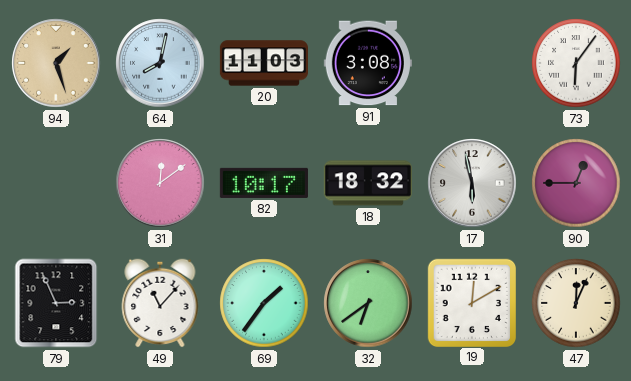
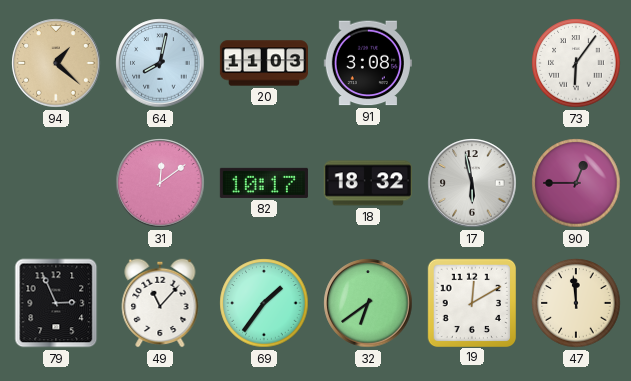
94: 1:27 -> 1:22 (56, 63)
47: 12:04 -> 11:59 (576, 303)
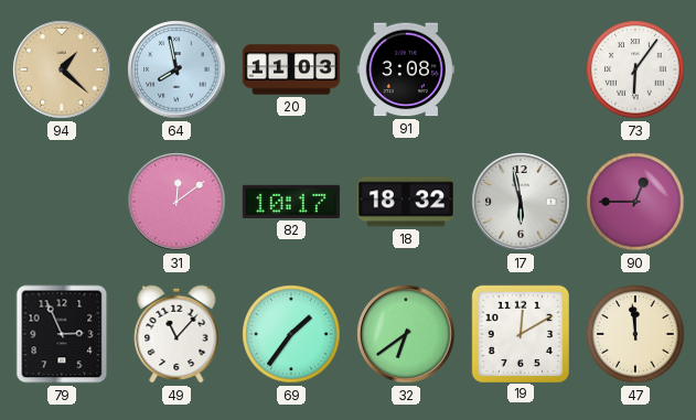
64: 8:02 -> 7:58 (176, 69)
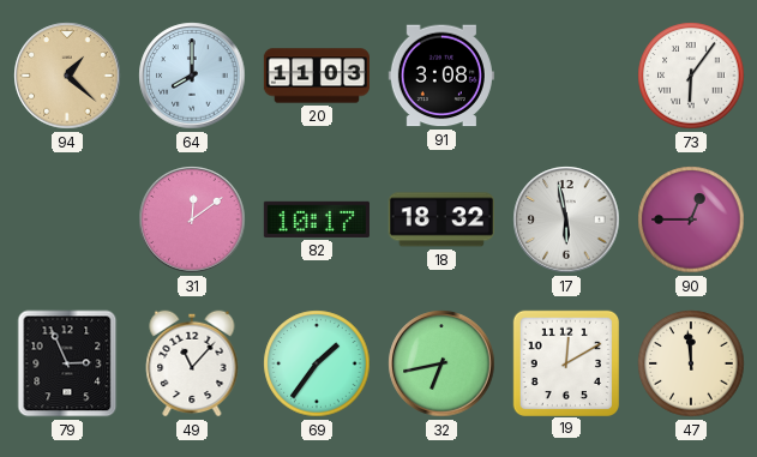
64: 7:58 -> 8:00 (192, 76)
32: 6:39 -> 6:43 (441, 363)
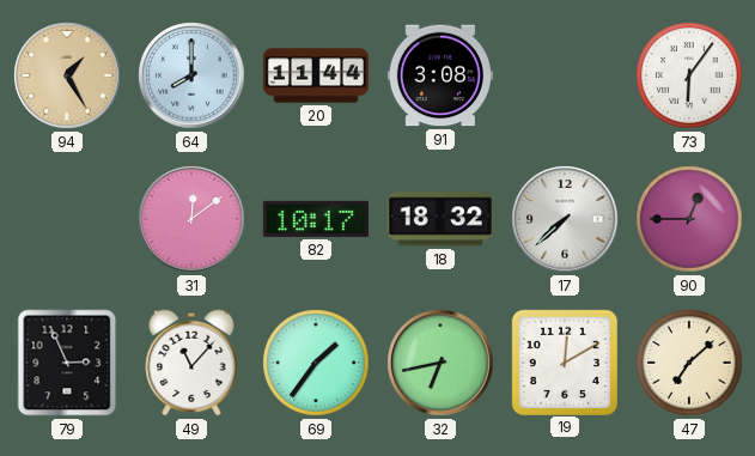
94: 1:22 -> 1:25 (67, 75)
20: 11:03 -> 11:44 (315, 75)
17: 5:58 -> 7:38 (565, 219)
47: 11:59 -> 7:08 (689, 363)
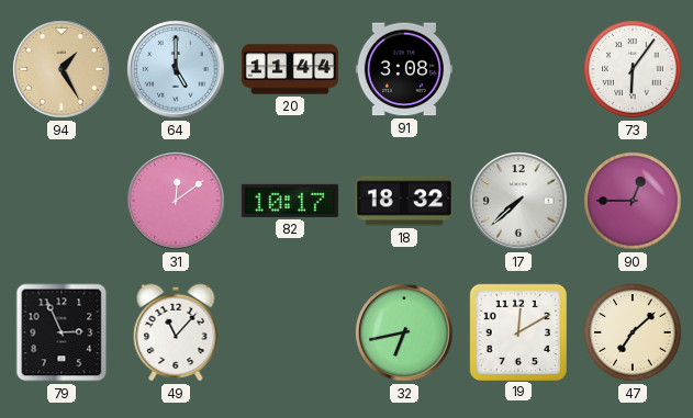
64: 8:00 -> 5:00 (176, 69)
69: 1:36 -> none (316, 363)
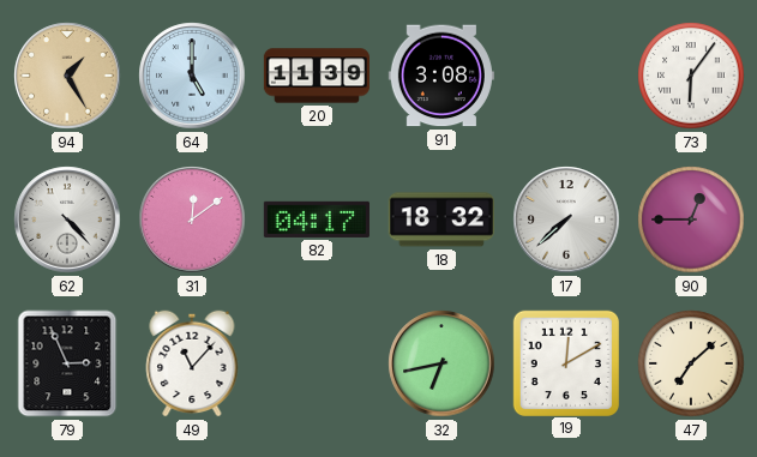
20: 11:44 -> 11:39 (316, 76)
62: none -> 4:23 (67, 220)
82: 10:17 -> 04:17 (317, 220)
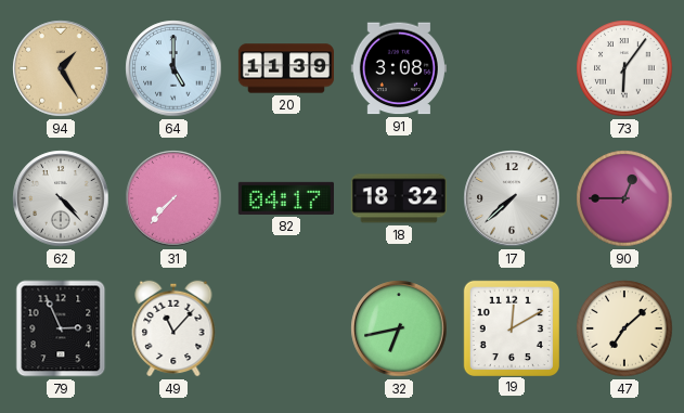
31: 12:09 -> 7:37 (173, 198)
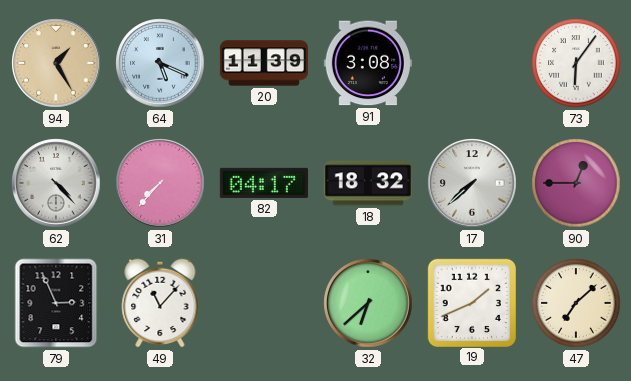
64: 5:00 -> 5:19 (160, 63)
32: 6:43 -> 6:38 (368, 303)
19: 12:10 -> 1:41 (471, 302)
